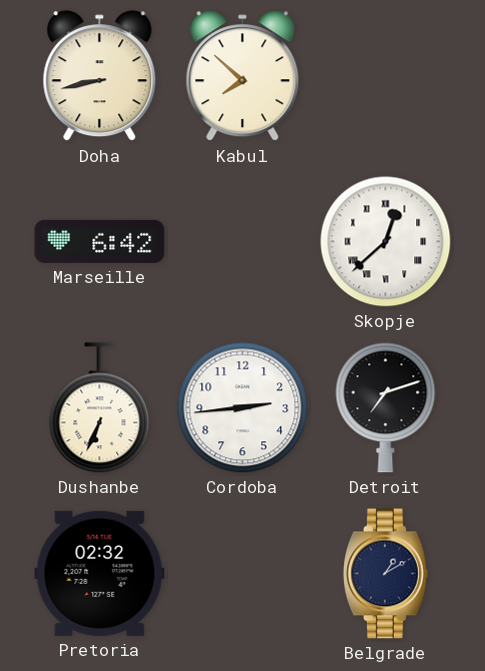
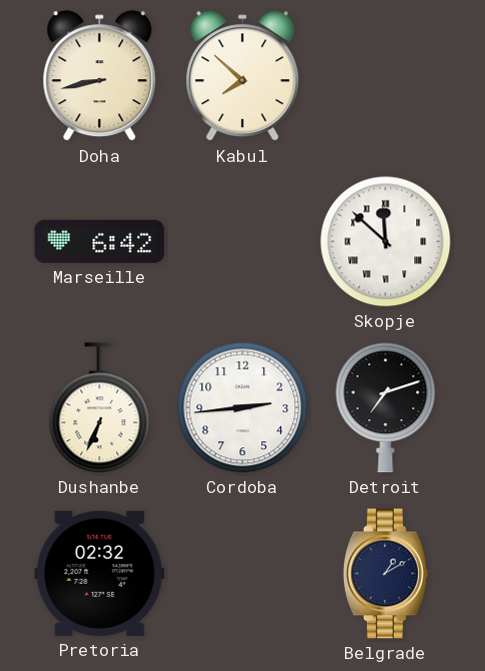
Skopje: 12:38 -> 11:52 (386, 242)
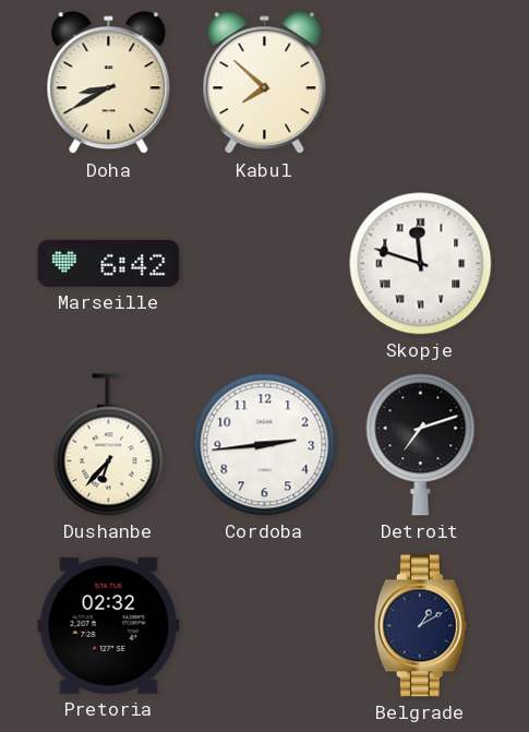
Doha: 8:43 -> 8:40 (109, 83)
Skopje: 11:52 -> 11:48 (421, 264)
Dushanbe: 6:34 -> 6:37 (109, 445)
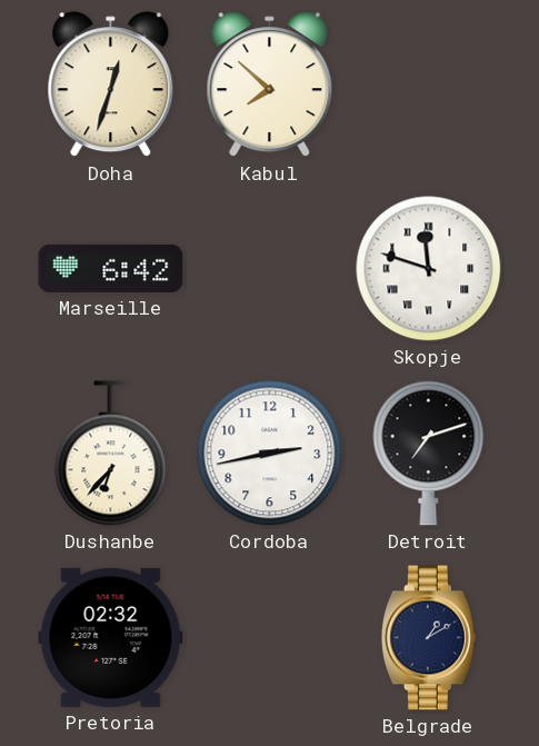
Doha: 8:40 -> 12:33 (111, 84)
Cordoba: 2:44 -> 2:43 (270, 454)
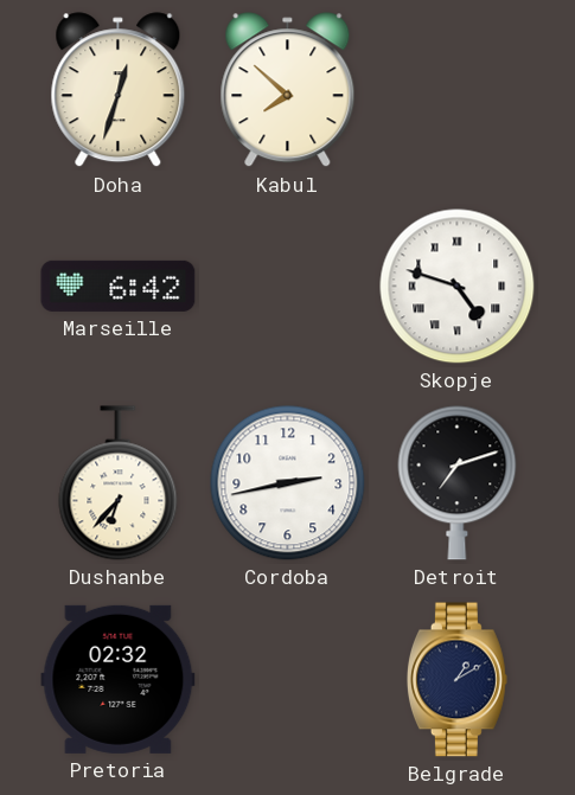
Skopje: 11:48 -> 4:48 (458, 287)
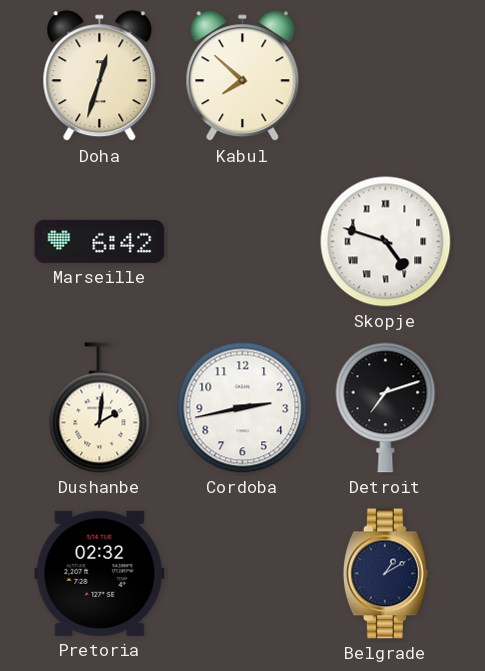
Dushanbe: 6:37 -> 2:01 (100, 408)
